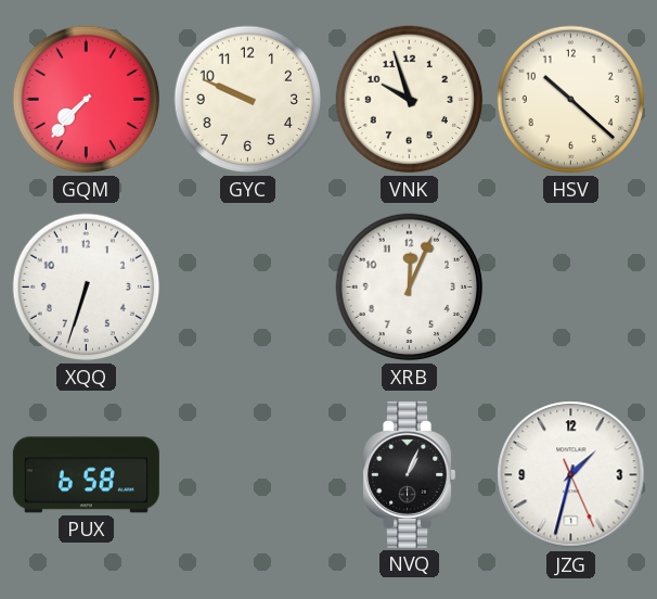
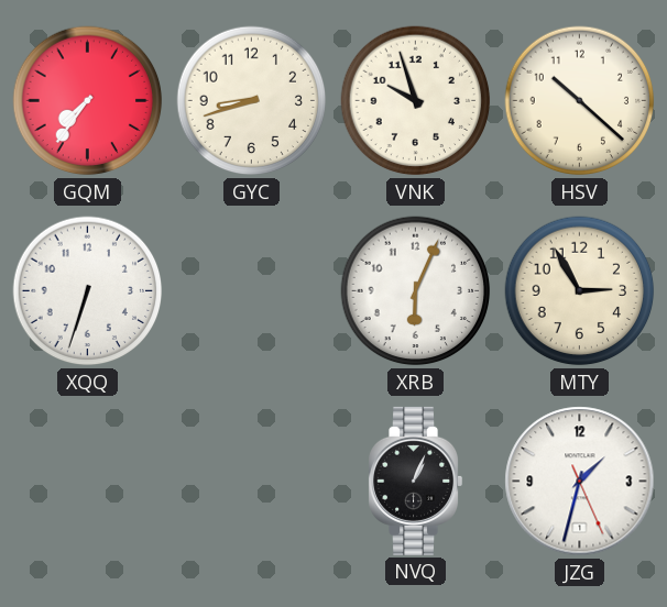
GQM: 7:37 -> 7:36 (88, 101)
GYC: 9:49 -> 8:42 (252, 101)
XRB: 12:04 -> 6:04 (416, 291)
MTY: none -> 2:55 (580, 291)
PUX: 6:58 -> none (86, 475)
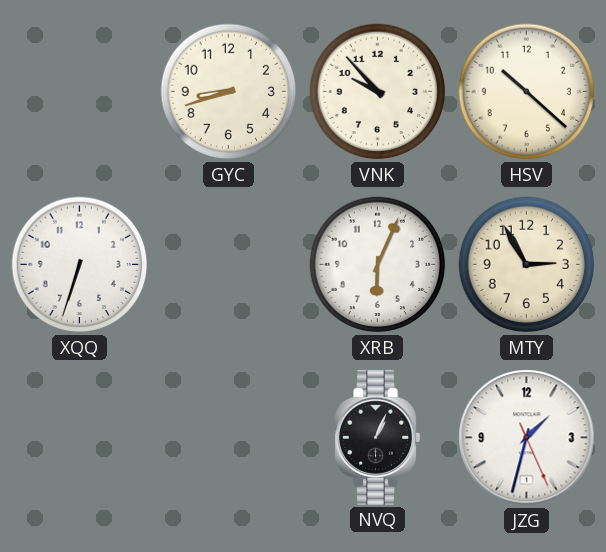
GQM: 7:36 -> none (88, 101)
VNK: 9:57 -> 9:53 (378, 92)
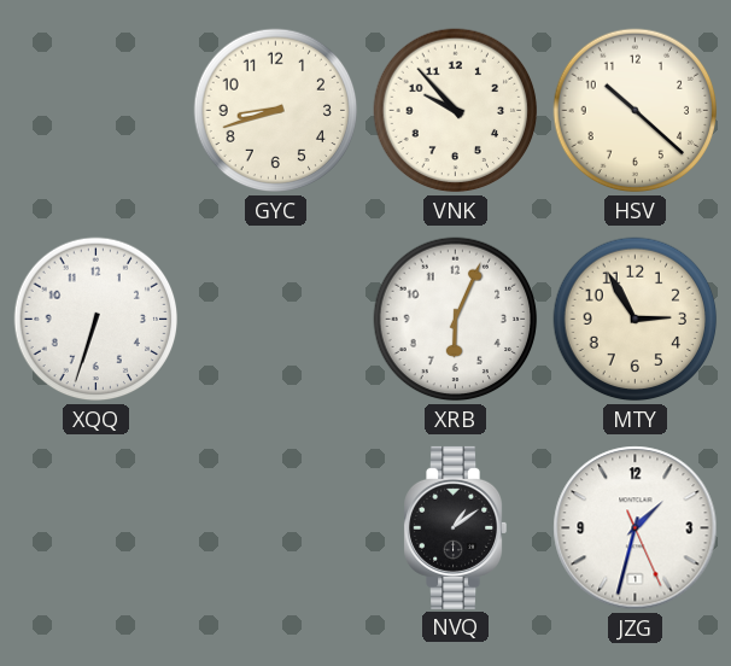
NVQ: 1:04 -> 1:09 (456, 527)
